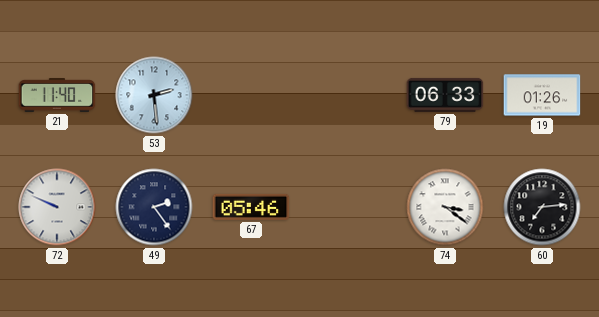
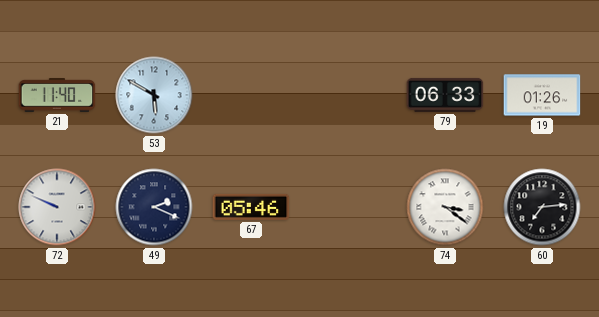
53: 2:29 -> 5:50 (154, 95)
49: 2:24 -> 2:19 (154, 207)
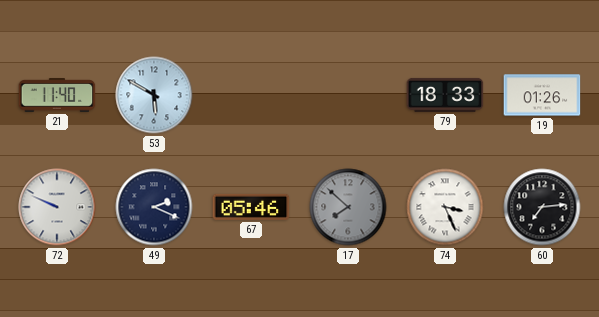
79: 06:33 -> 18:33 (445, 95)
17: none -> 7:52 (348, 207)
74: 3:21 -> 3:26 (445, 207)
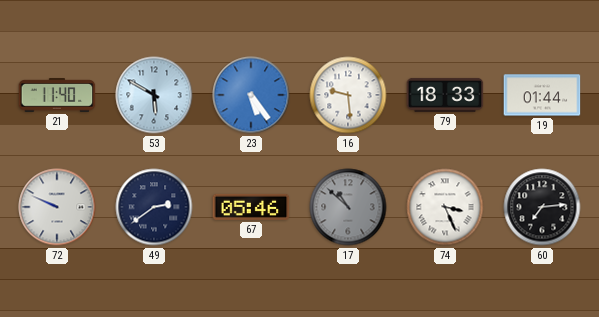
23: none -> 5:24 (251, 95)
16: none -> 9:29 (348, 95)
19: 01:26 -> 01:44 (542, 95)
49: 2:19 -> 2:39 (154, 207)
17: 7:52 -> 10:52 (348, 207)
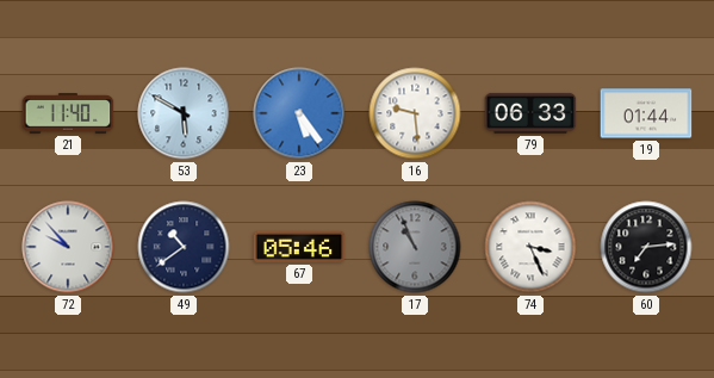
79: 18:33 -> 06:33 (530, 113)
72: 9:49 -> 9:53 (68, 247)
49: 2:39 -> 10:39 (184, 247)
17: 10:52 -> 10:56 (415, 247)
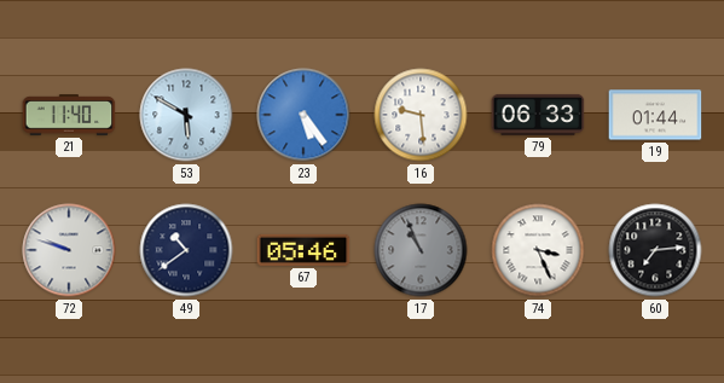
72: 9:53 -> 9:48 (69, 250)
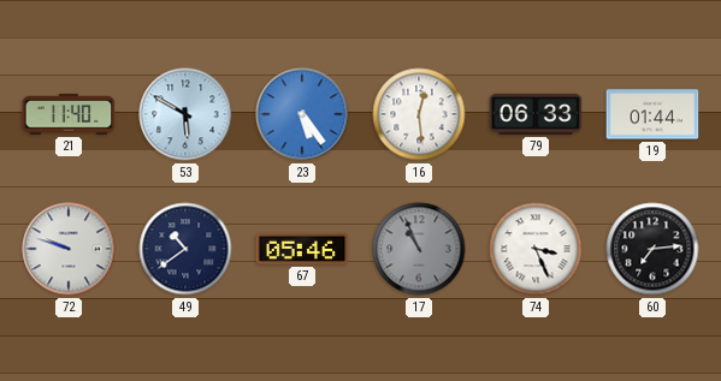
16: 9:29 -> 12:29 (419, 114)
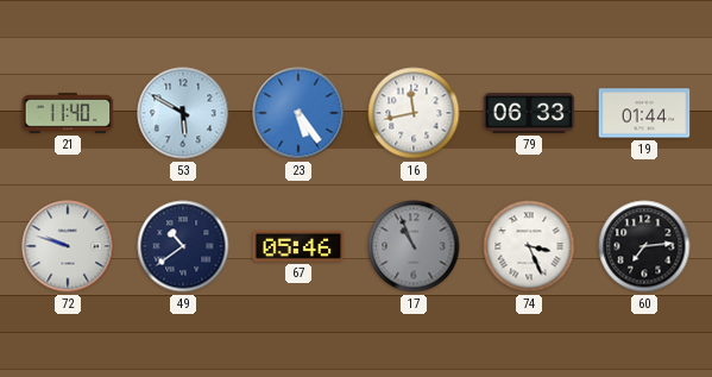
16: 12:29 -> 11:43 (414, 113)
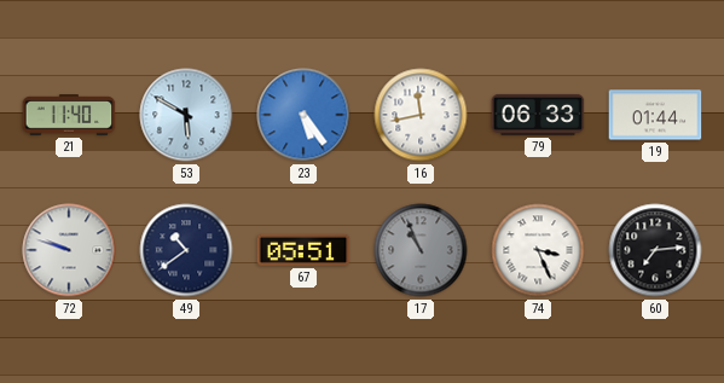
67: 05:46 -> 05:51 (303, 250)
